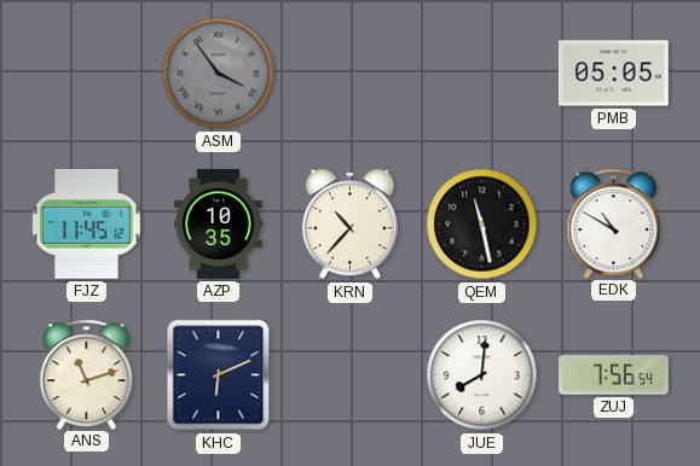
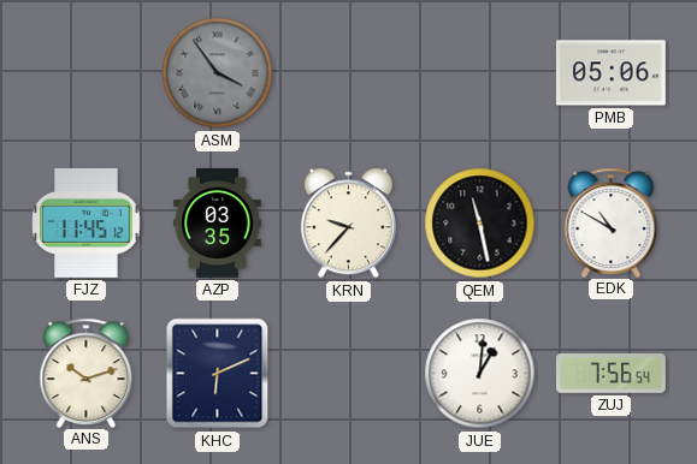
PMB: 05:05 -> 05:06 (610, 73)
AZP: 10:35 -> 03:35 (218, 224)
KRN: 10:37 -> 9:37 (348, 224)
ANS: 11:12 -> 10:12 (87, 373)
JUE: 8:01 -> 1:01 (480, 374)
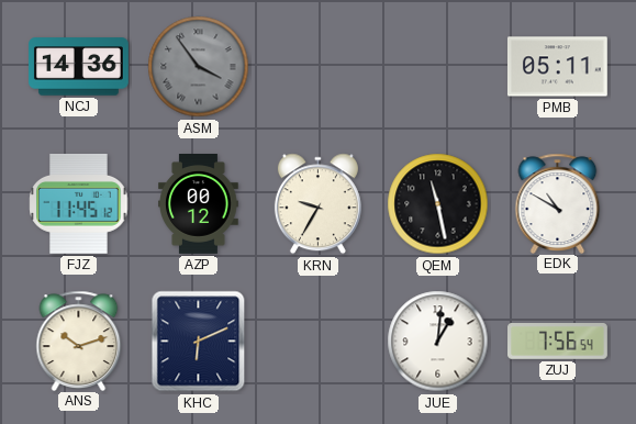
NCJ: none -> 14:36 (79, 67)
PMB: 05:06 -> 05:11 (557, 67)
AZP: 03:35 -> 00:12 (199, 204)
KRN: 9:37 -> 9:35 (317, 204)
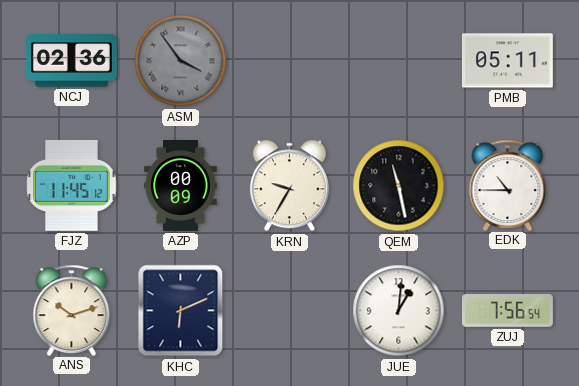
NCJ: 14:36 -> 02:36 (72, 61)
AZP: 00:12 -> 00:09 (181, 186)
EDK: 10:50 -> 10:45 (508, 185)
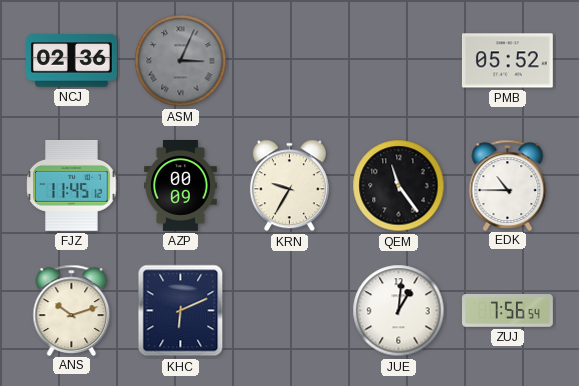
ASM: 3:54 -> 3:04 (181, 61)
PMB: 05:11 -> 05:52 (507, 61)
QEM: 11:28 -> 11:24 (399, 186)
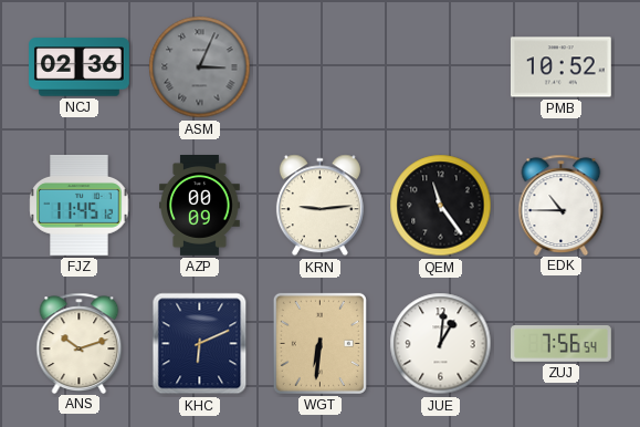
PMB: 05:52 -> 10:52 (560, 67)
KRN: 9:35 -> 9:14 (319, 206)
WGT: none -> 6:31 (319, 343)
